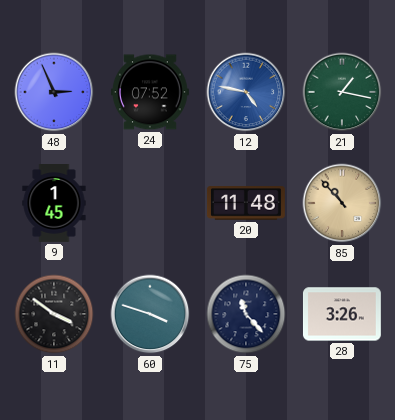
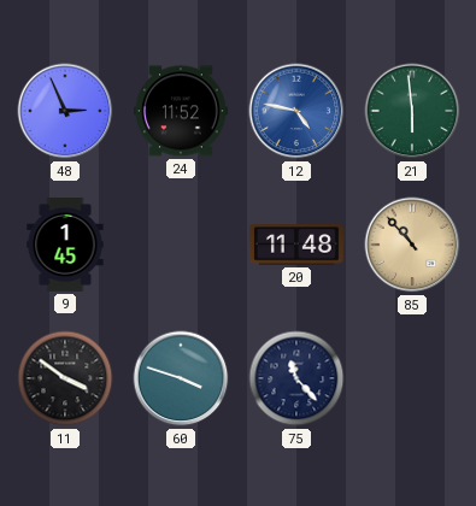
24: 07:52 -> 11:52 (181, 111)
21: 1:17 -> 5:59 (412, 111)
28: 3:26 -> none (342, 314)
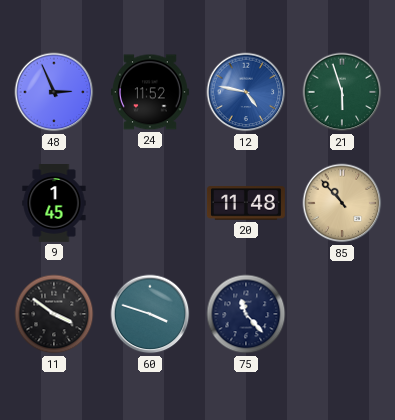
21: 5:59 -> 5:57 (342, 92)
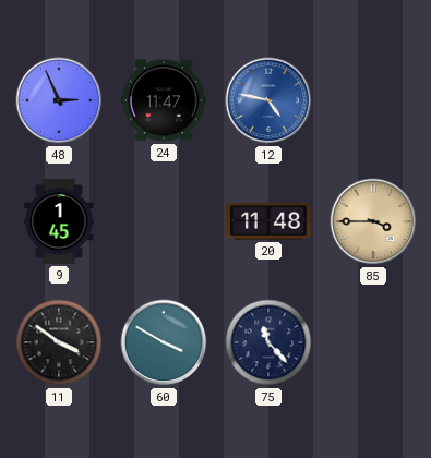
24: 11:52 -> 11:47 (164, 100)
21: 5:57 -> none (342, 92)
85: 10:53 -> 3:45 (373, 221)
60: 3:48 -> 3:50 (164, 342)
